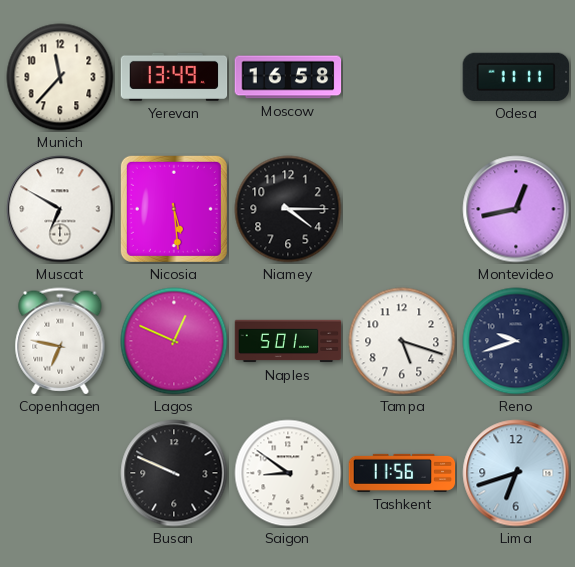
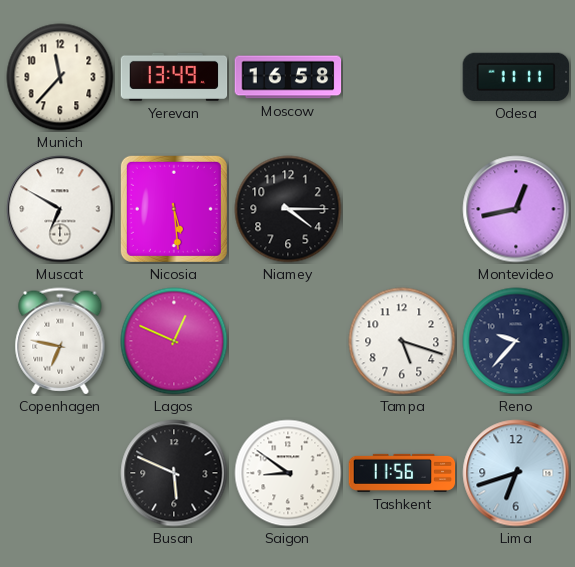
Naples: 5:01 -> none (288, 341)
Reno: 9:42 -> 9:37 (516, 341)
Busan: 9:49 -> 5:49 (174, 473)
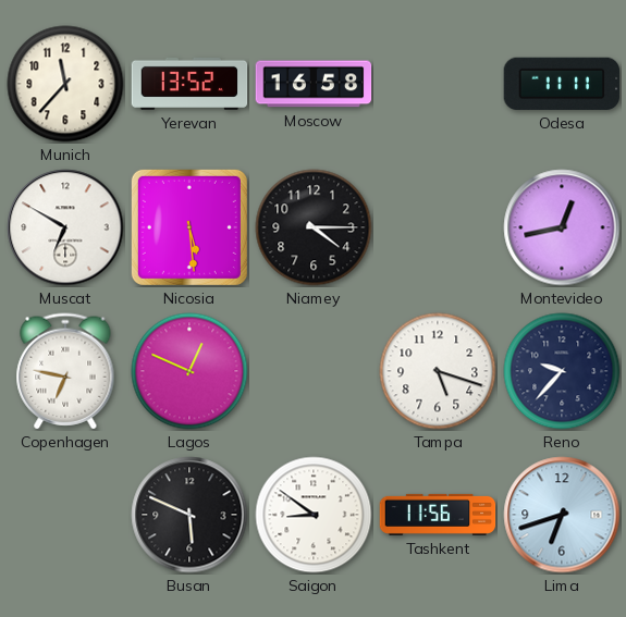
Yerevan: 13:49 -> 13:52 (189, 84)
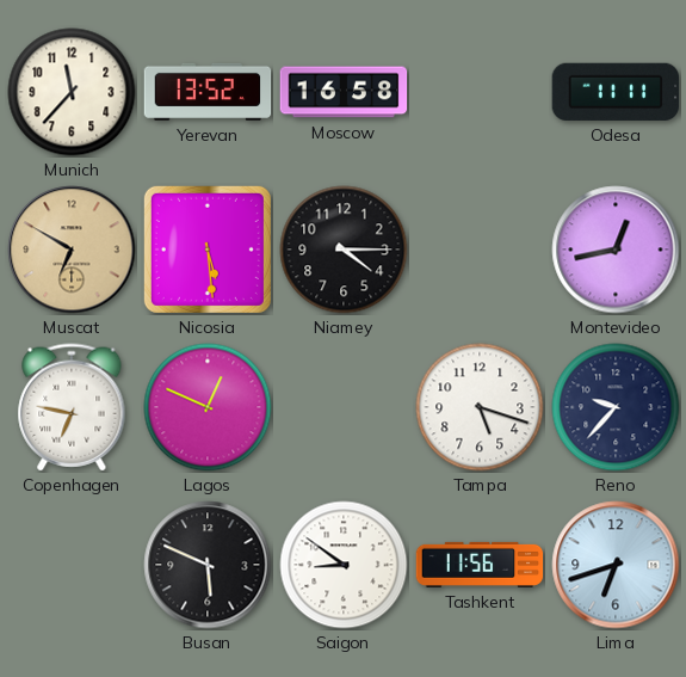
Muscat dial: white -> champagne (72, 250)
